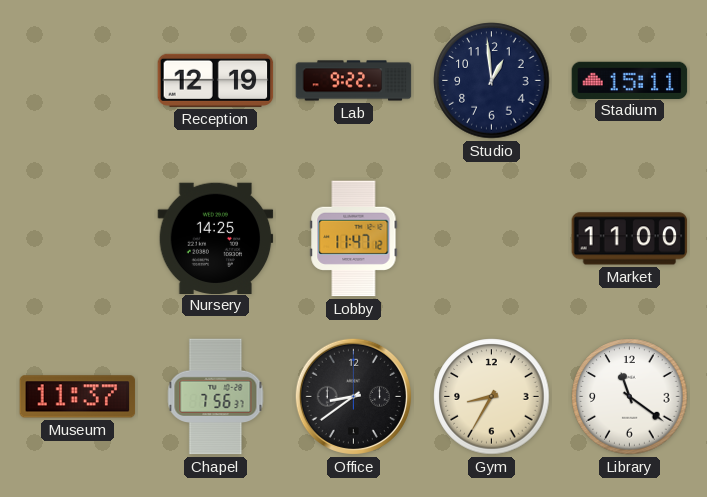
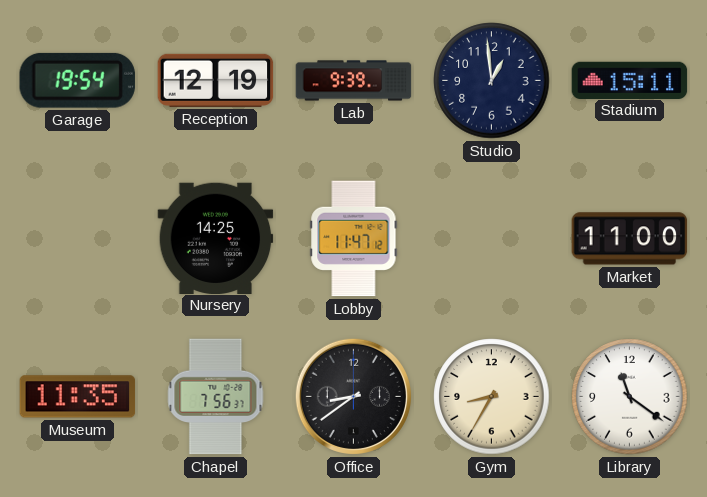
Garage: none -> 19:54 (77, 80)
Lab: 9:22 -> 9:39 (354, 81)
Museum: 11:37 -> 11:35 (78, 397)
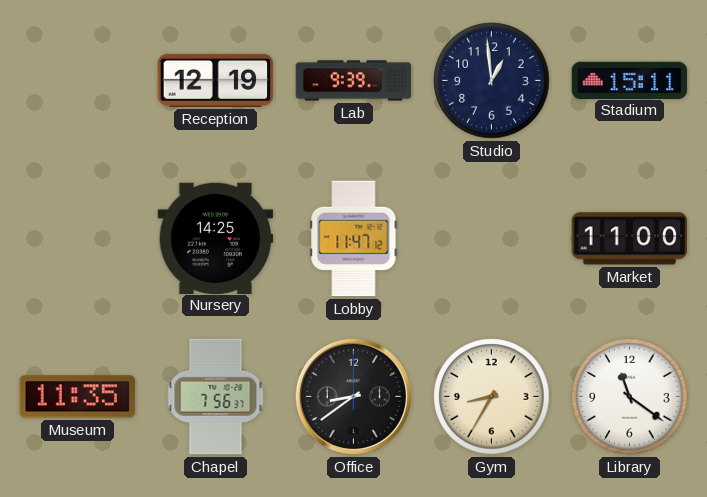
Garage: 19:54 -> none (77, 80)
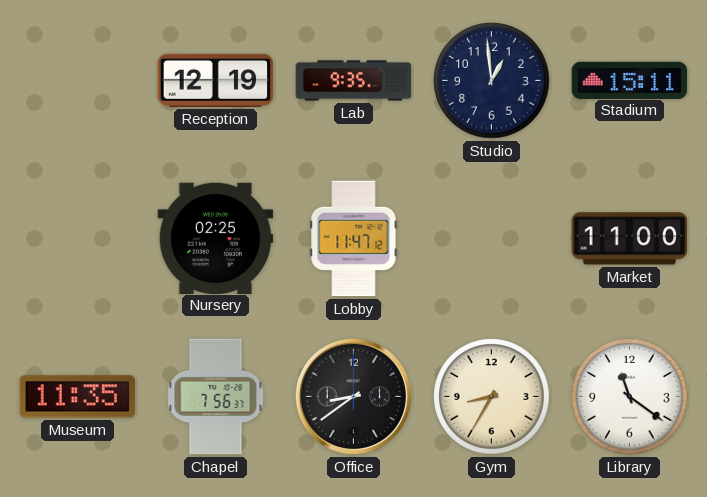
Lab: 9:39 -> 9:35 (354, 81)
Nursery: 14:25 -> 02:25 (216, 238)
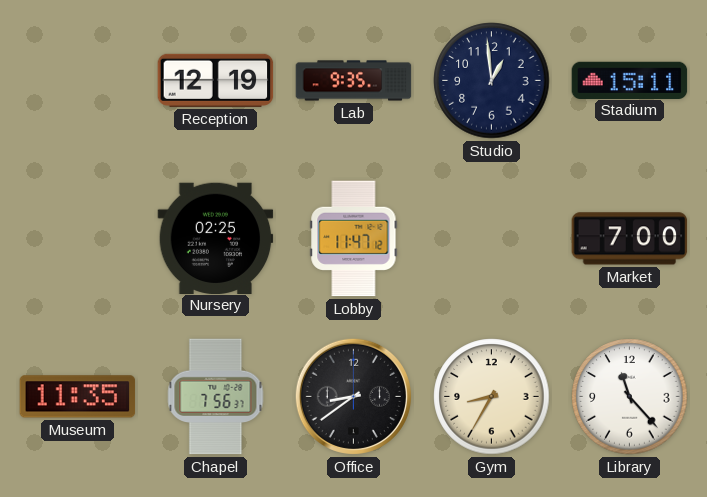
Market: 11:00 -> 7:00 (630, 239)
Library: 11:21 -> 11:23 (630, 397)
